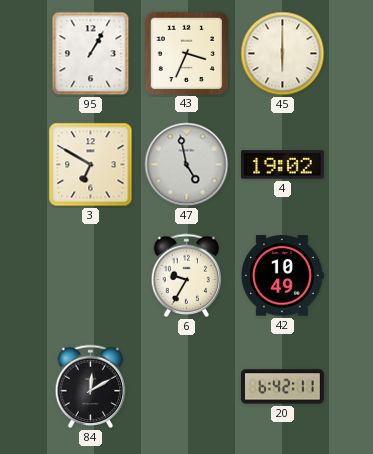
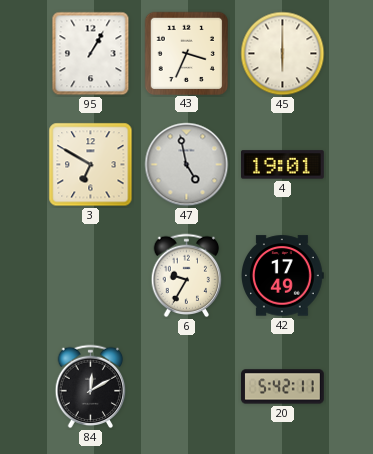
4: 19:02 -> 19:01 (283, 165)
42: 10:49 -> 17:49 (283, 276)
20: 6:42 -> 5:42 (283, 387)
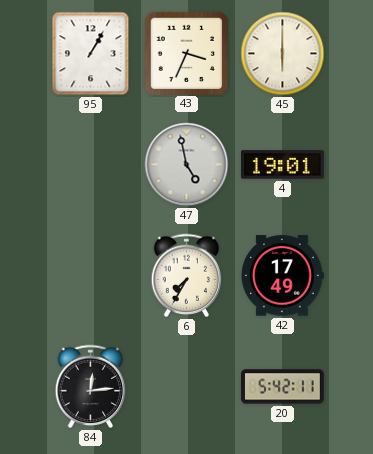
3: 6:50 -> none (91, 165)
6: 9:35 -> 7:35 (187, 276)
84: 12:10 -> 12:14 (91, 387)
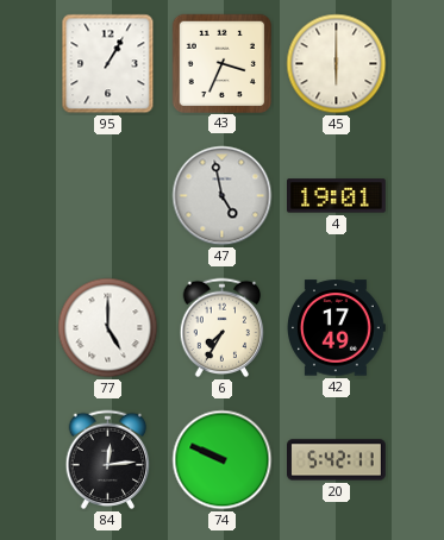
77: none -> 5:00 (108, 328)
74: none -> 9:49 (223, 460)
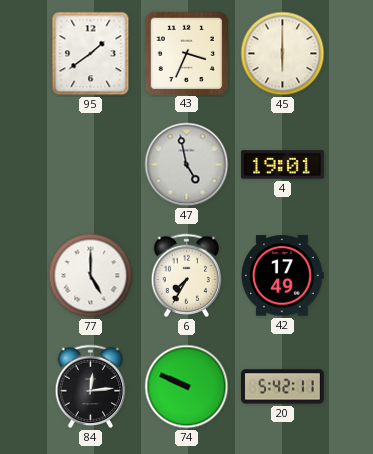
95: 1:05 -> 1:39 (91, 54)
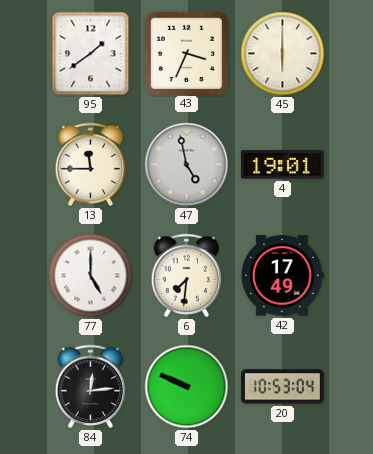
13: none -> 11:45 (91, 165)
6: 7:35 -> 7:31 (187, 276)
20: 5:42 -> 10:53 (283, 387)
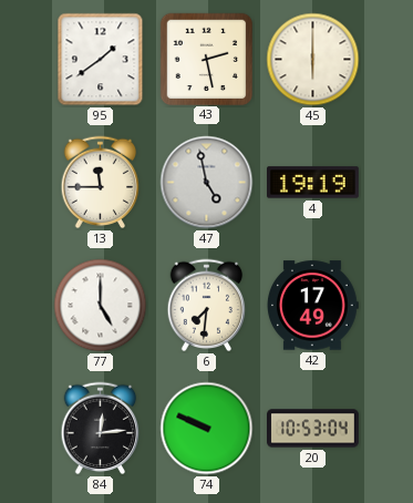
43: 3:34 -> 2:28 (206, 59)
4: 19:01 -> 19:19 (313, 183)
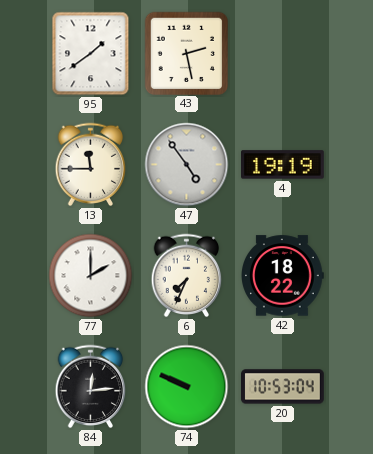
45: 6:00 -> none (313, 60)
47: 4:58 -> 4:54 (187, 165)
77: 5:00 -> 2:00 (91, 276)
6: 7:31 -> 7:34 (187, 276)
42: 17:49 -> 18:22 (283, 276)
